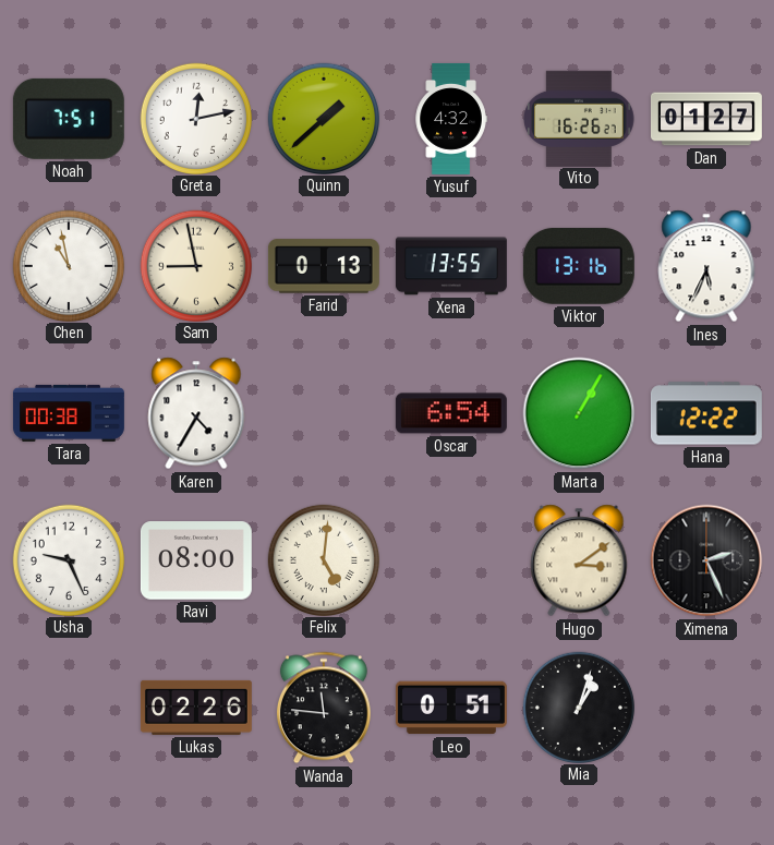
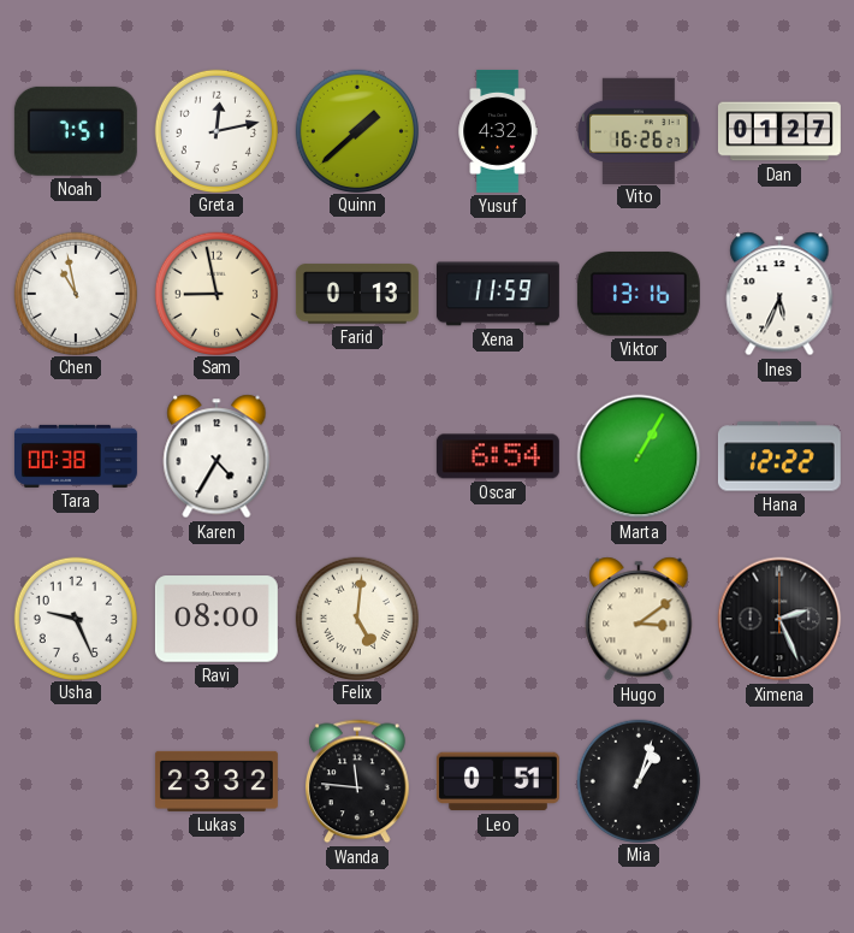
Xena: 13:55 -> 11:59 (498, 294)
Lukas: 02:26 -> 23:32 (217, 781)
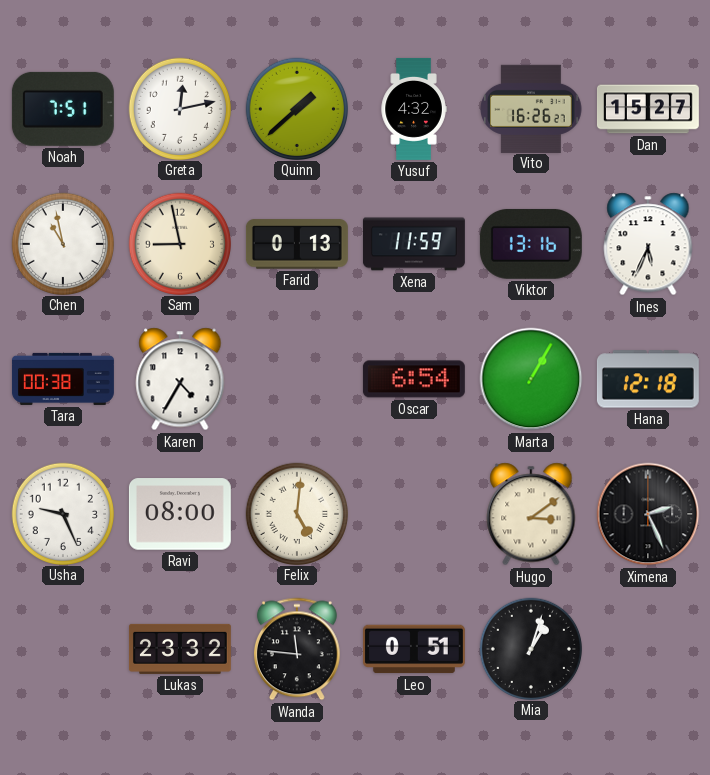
Dan: 01:27 -> 15:27 (648, 109)
Hana: 12:22 -> 12:18 (648, 379)
